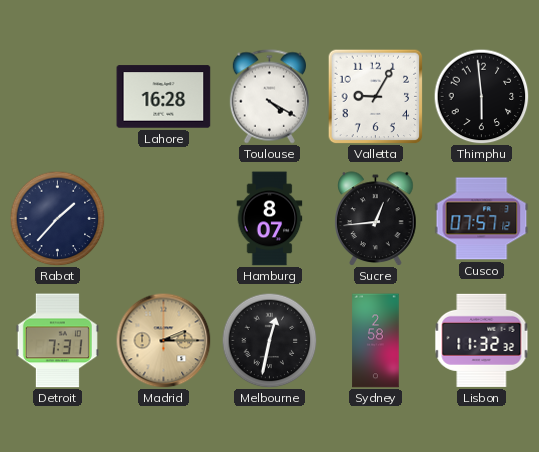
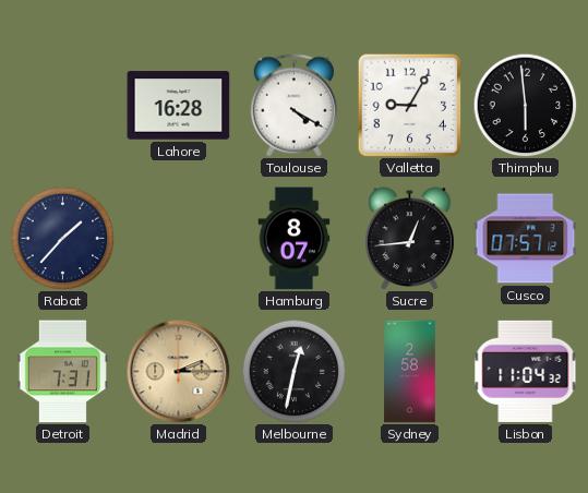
Lisbon: 11:32 -> 11:04 (526, 371)
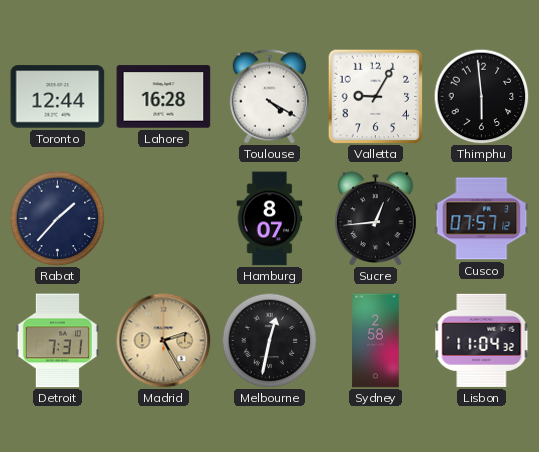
Toronto: none -> 12:44 (58, 97)
Madrid: 2:15 -> 2:25 (163, 340)
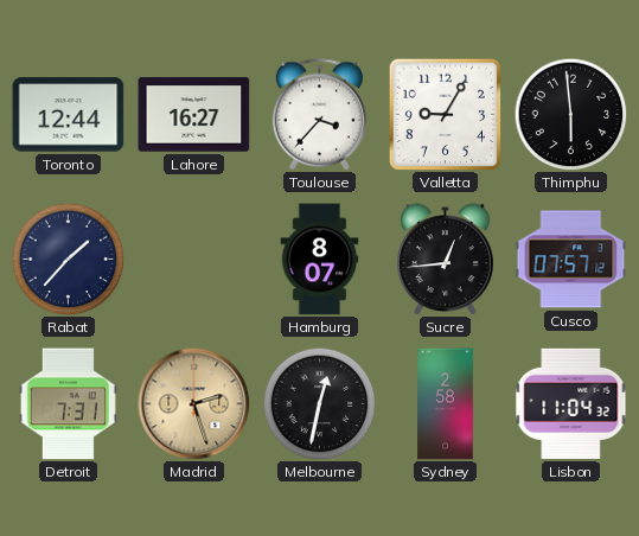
Lahore: 16:28 -> 16:27 (194, 115)
Toulouse: 4:20 -> 3:37 (319, 115)
Madrid: 2:25 -> 2:27 (193, 403)
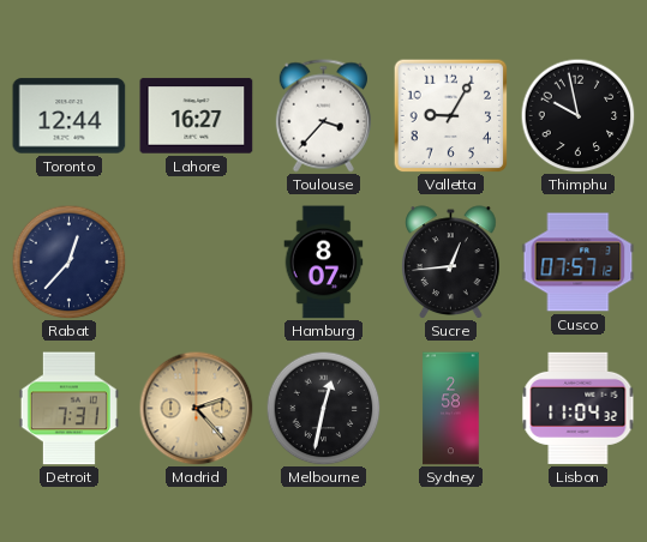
Thimphu: 5:59 -> 9:58 (577, 115)
Rabat: 1:37 -> 12:37 (68, 261)
Madrid: 2:27 -> 2:23 (196, 408)
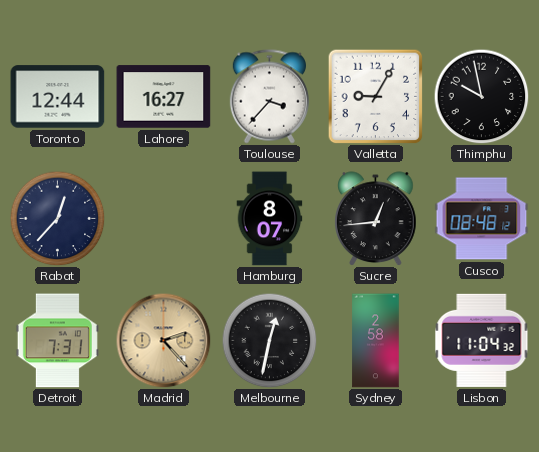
Cusco: 07:57 -> 08:48 (482, 219)
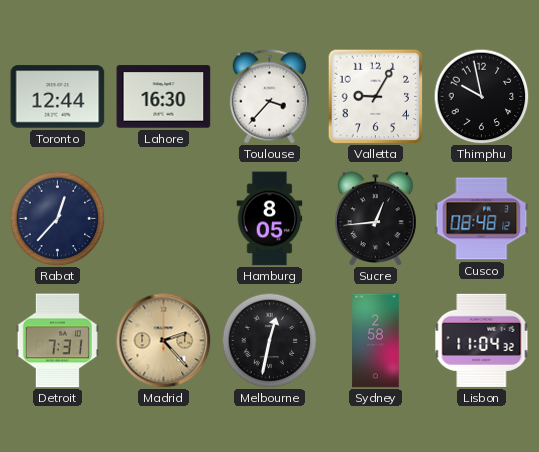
Lahore: 16:27 -> 16:30 (164, 97)
Hamburg: 8:07 -> 8:05 (270, 219)
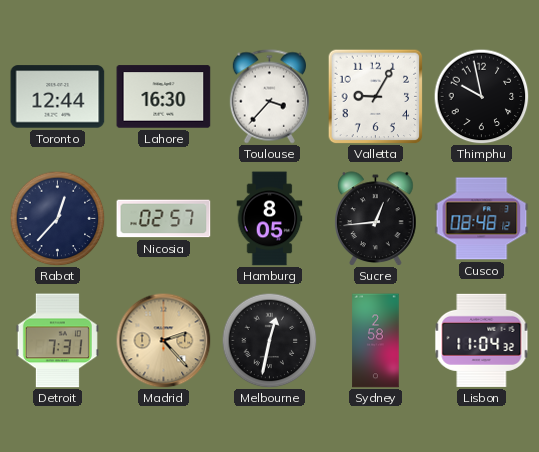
Nicosia: none -> 02:57 (164, 219)
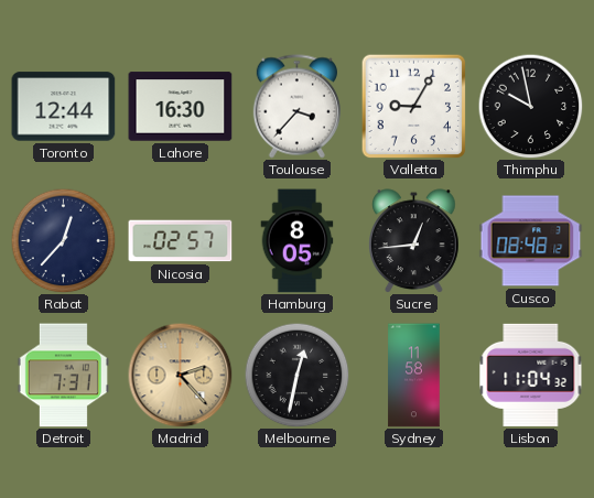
Sydney: 2:58 -> 11:58 (414, 376)
